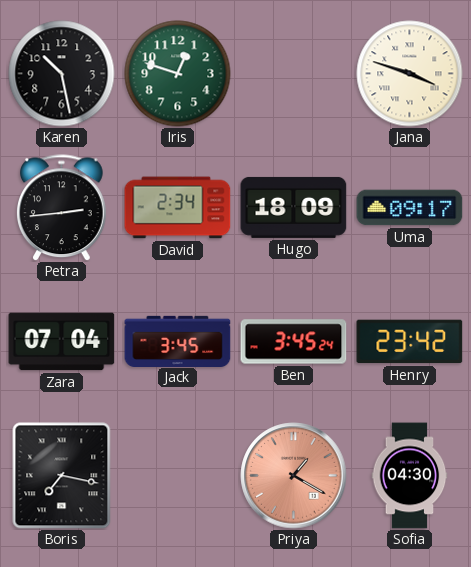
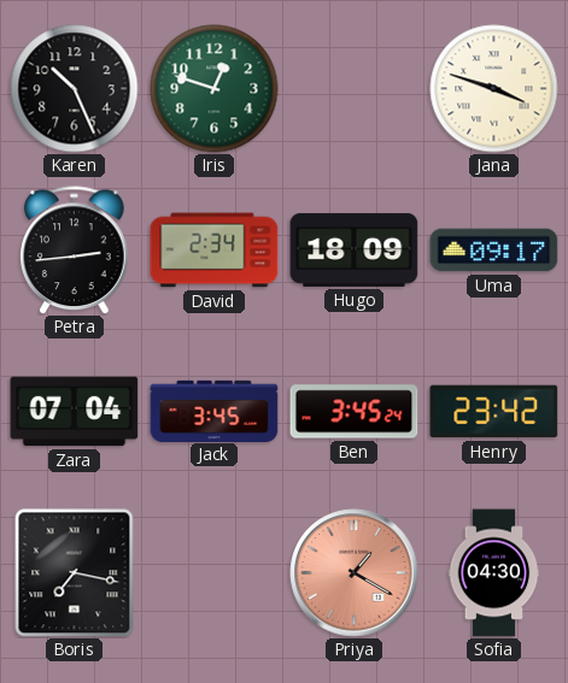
Karen: 10:28 -> 10:26 (75, 89)
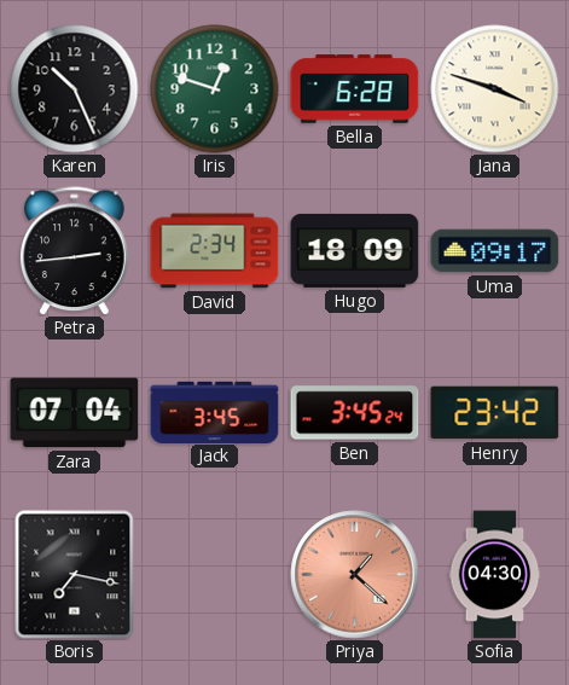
Bella: none -> 6:28 (355, 89)
Priya: 1:20 -> 1:22 (355, 575)
